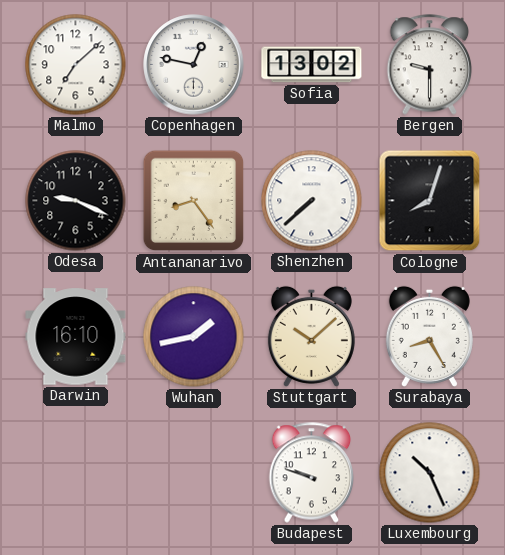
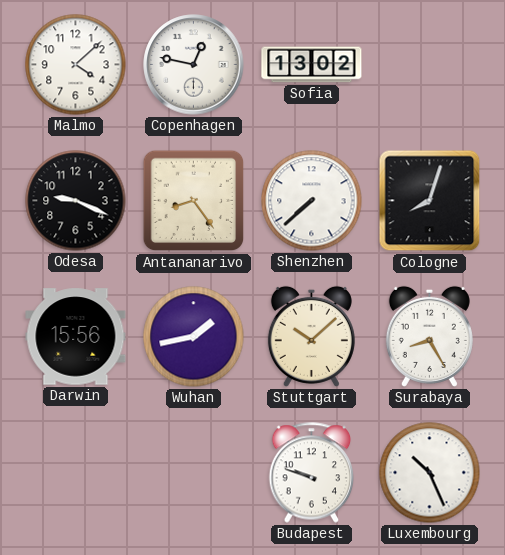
Malmo: 7:08 -> 4:08 (76, 65)
Bergen: 9:30 -> none (430, 65)
Darwin: 16:10 -> 15:56 (76, 337)
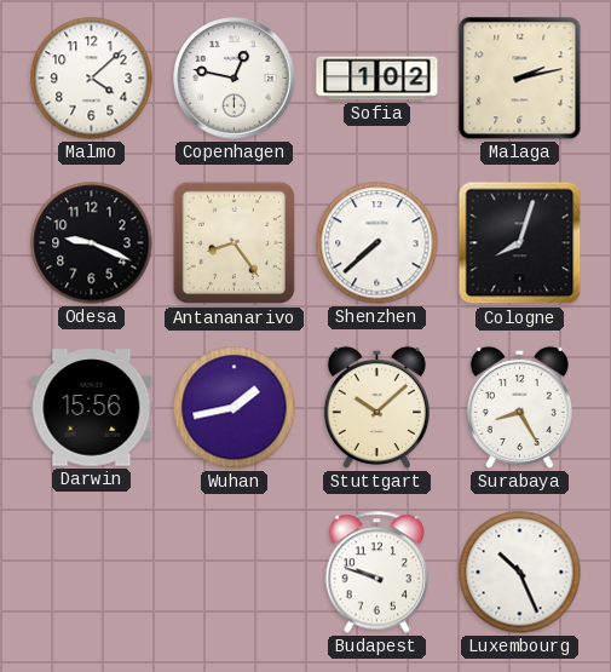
Sofia: 13:02 -> 1:02 (377, 79)
Malaga: none -> 2:13 (520, 79)
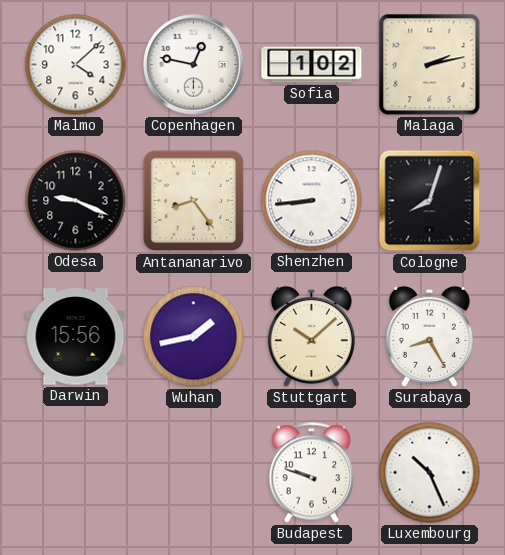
Shenzhen: 7:38 -> 8:44 (312, 201)
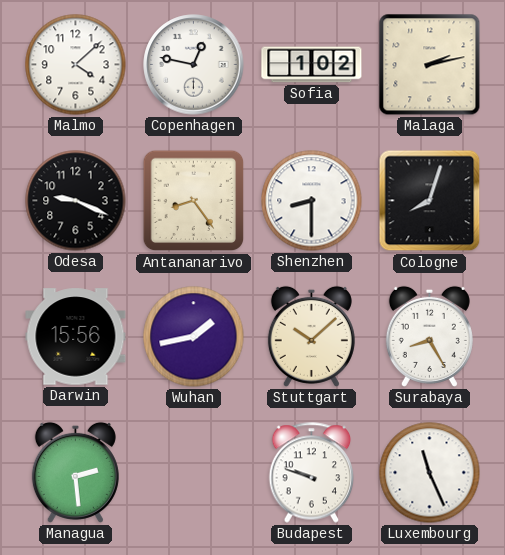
Shenzhen: 8:44 -> 8:30 (312, 201)
Managua: none -> 2:29 (75, 472)
Luxembourg: 10:26 -> 11:26 (430, 473)
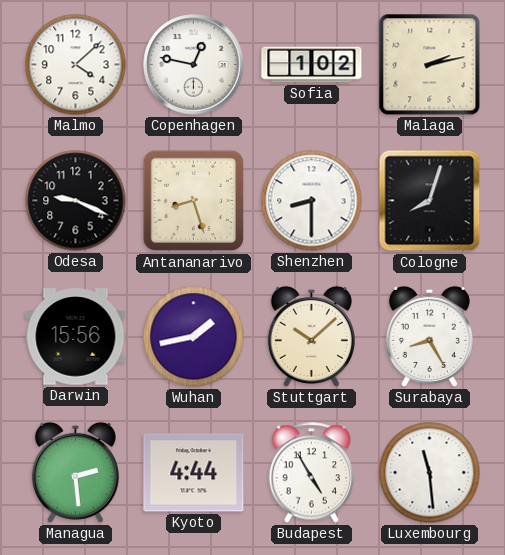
Antananarivo: 8:24 -> 8:27 (194, 201)
Kyoto: none -> 4:44 (194, 473)
Budapest: 9:48 -> 4:55 (312, 473)
Luxembourg: 11:26 -> 11:29 (430, 473)
